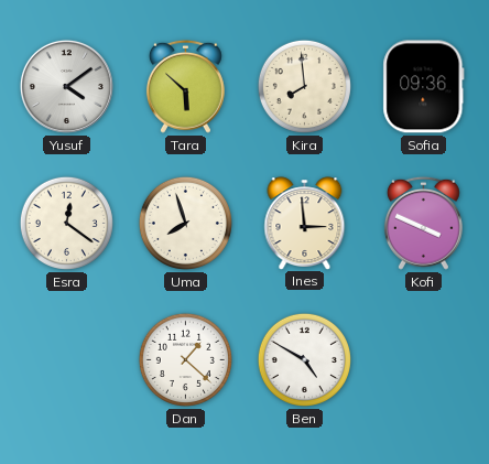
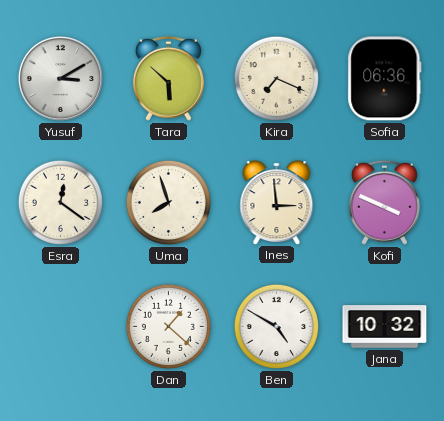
Yusuf: 4:09 -> 3:10 (60, 78)
Kira: 7:59 -> 7:19 (276, 78)
Sofia: 09:36 -> 06:36 (385, 79)
Jana: none -> 10:32 (385, 327)
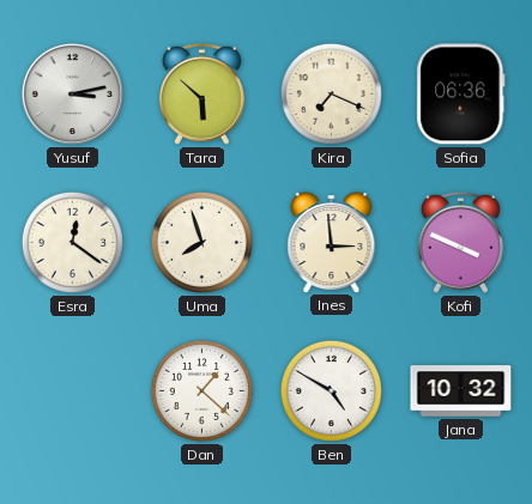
Yusuf: 3:10 -> 3:13 (72, 93)
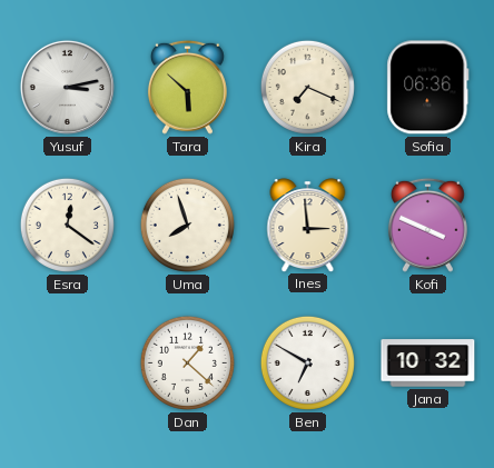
Ben: 4:50 -> 6:50 (307, 362)
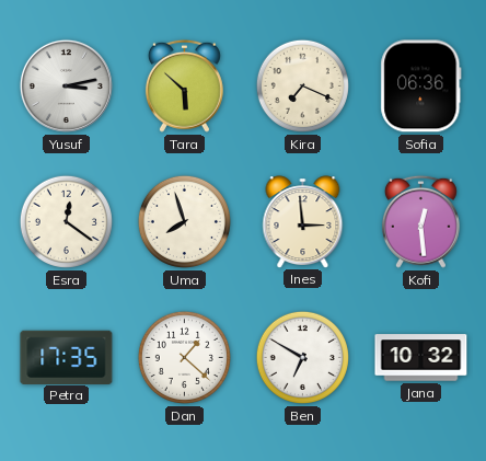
Kofi: 3:49 -> 12:29 (420, 221)
Petra: none -> 17:35 (67, 357)
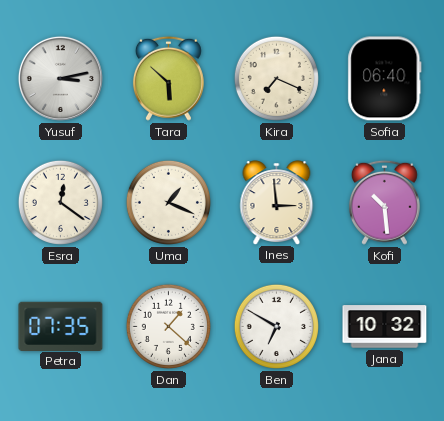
Sofia: 06:36 -> 06:40 (385, 79)
Uma: 7:57 -> 1:19 (168, 202)
Kofi: 12:29 -> 10:29 (384, 202)
Petra: 17:35 -> 07:35 (61, 326)
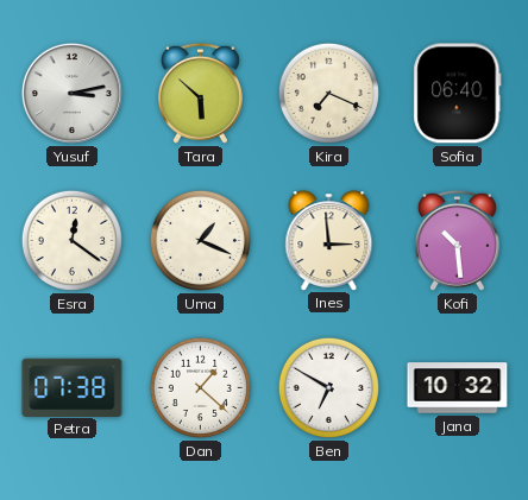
Petra: 07:35 -> 07:38 (73, 387)
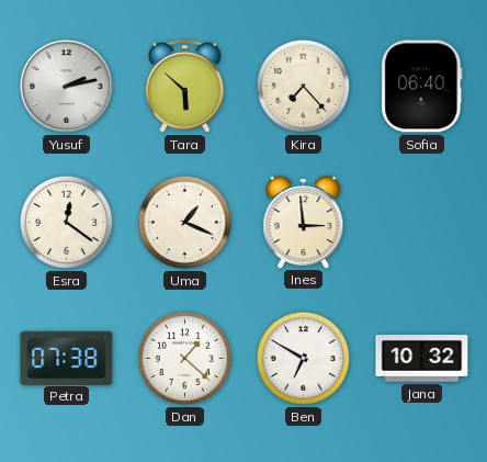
Yusuf: 3:13 -> 2:13 (66, 86)
Kira: 7:19 -> 7:23 (303, 86)
Kofi: 10:29 -> none (457, 240)
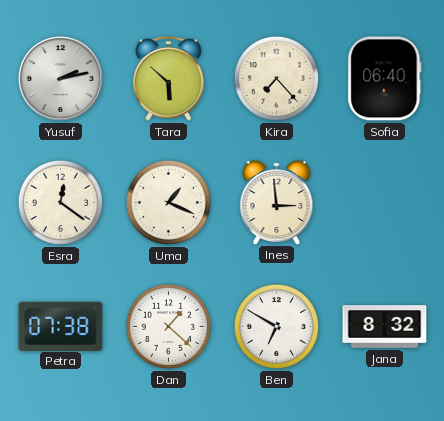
Jana: 10:32 -> 8:32 (385, 327)
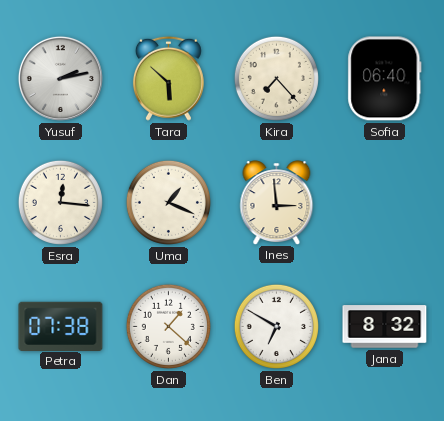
Esra: 12:21 -> 12:16 (60, 202)
